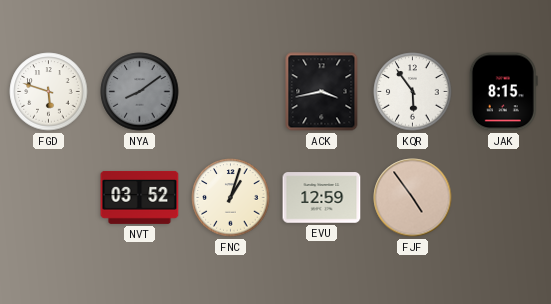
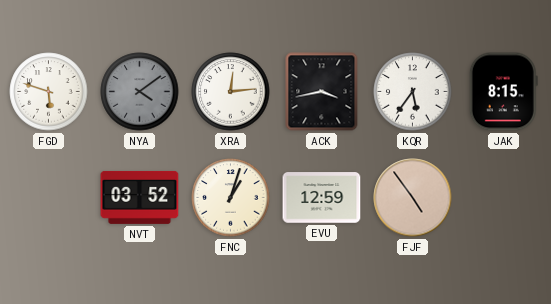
NYA: 8:09 -> 4:09 (140, 92)
XRA: none -> 12:14 (231, 92)
KQR: 5:54 -> 5:36 (413, 92)
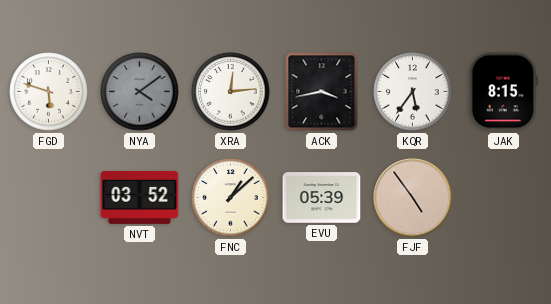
FNC: 1:03 -> 1:08 (231, 198)
EVU: 12:59 -> 05:39 (322, 198)
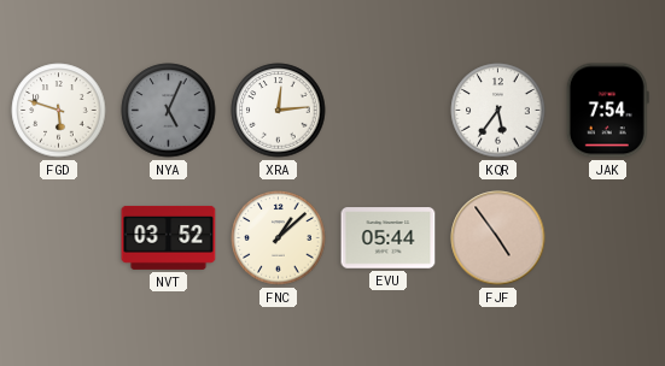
NYA: 4:09 -> 5:04 (169, 111)
ACK: 3:43 -> none (322, 92)
JAK: 8:15 -> 7:54 (607, 111)
EVU: 05:39 -> 05:44 (389, 238)
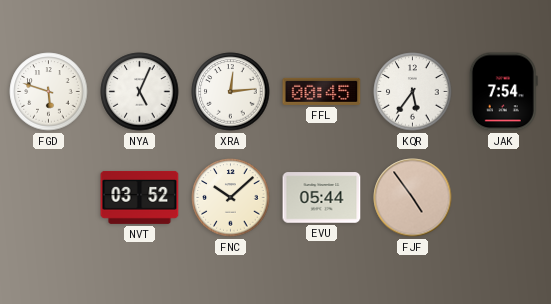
NYA dial: grey -> white (140, 92)
FFL: none -> 00:45 (322, 91)
FNC: 1:08 -> 10:08 (231, 198)
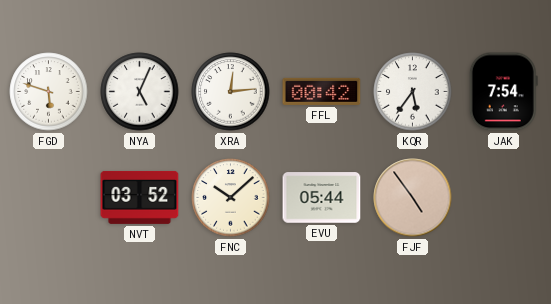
FFL: 00:45 -> 00:42 (322, 91)
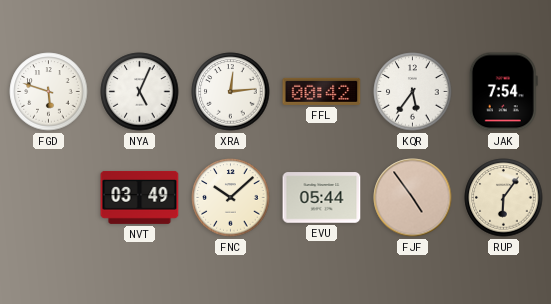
NVT: 03:52 -> 03:49 (140, 197)
RUP: none -> 6:06 (504, 198)
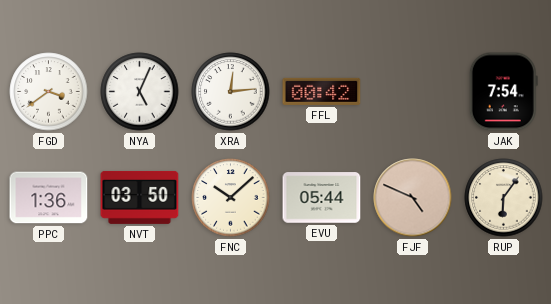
FGD: 5:48 -> 3:39 (49, 92)
KQR: 5:36 -> none (413, 92)
PPC: none -> 1:36 (49, 198)
NVT: 03:49 -> 03:50 (140, 197)
FJF: 4:54 -> 4:49 (413, 198)
